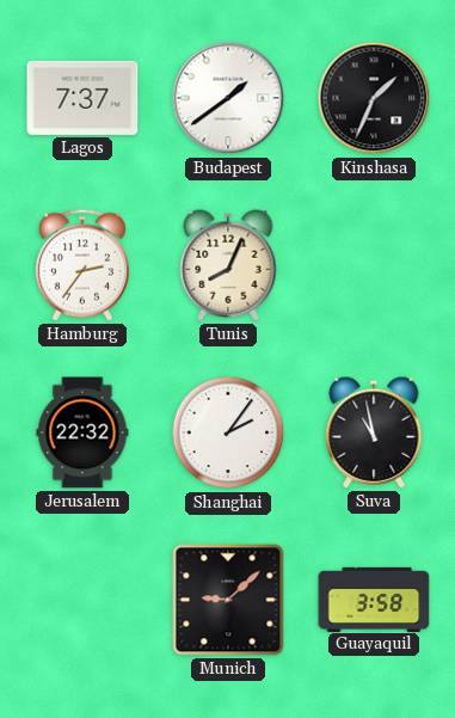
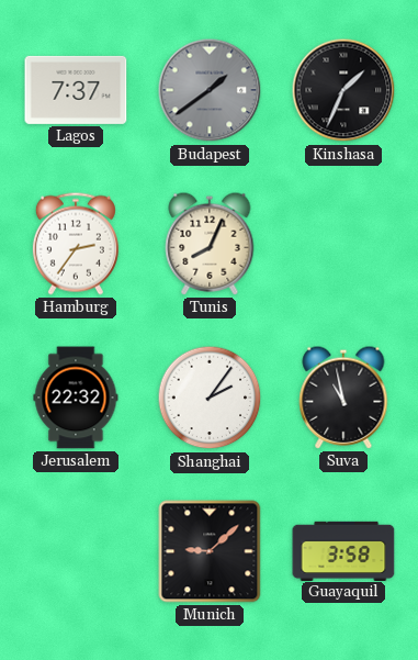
Budapest dial: white -> grey (210, 90)
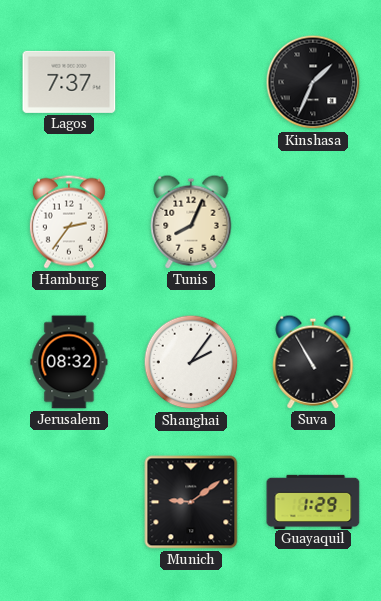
Budapest: 1:39 -> none (210, 90)
Jerusalem: 22:32 -> 08:32 (69, 362)
Suva: 10:58 -> 10:55 (313, 362)
Munich: 9:08 -> 9:09 (191, 502)
Guayaquil: 3:58 -> 1:29 (313, 501)
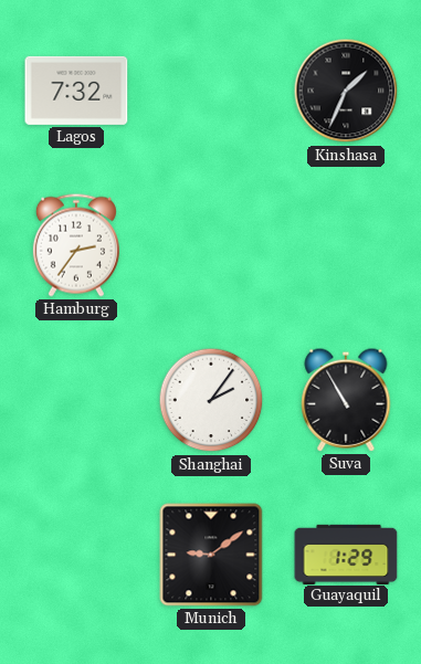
Lagos: 7:37 -> 7:32 (76, 91)
Tunis: 8:04 -> none (191, 222)
Jerusalem: 08:32 -> none (69, 362)
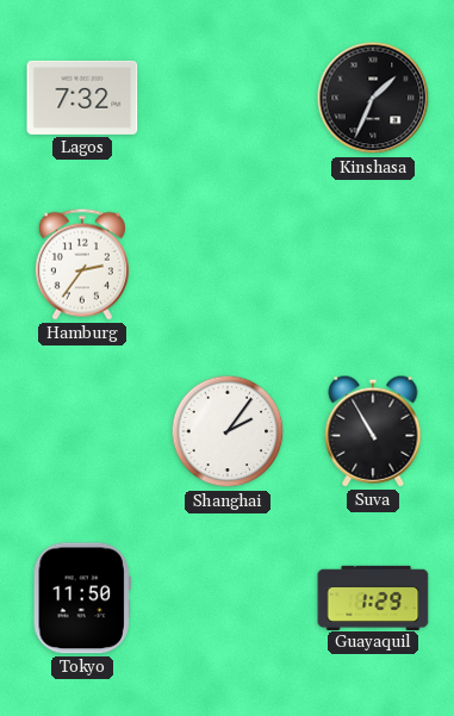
Tokyo: none -> 11:50 (82, 598)
Munich: 9:09 -> none (211, 555)
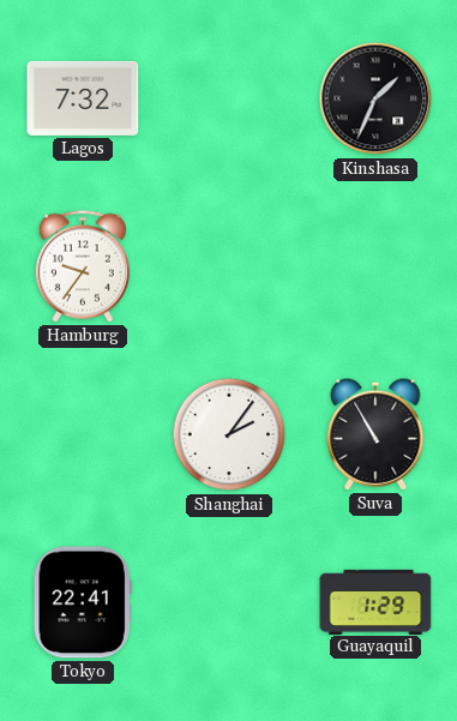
Hamburg: 2:36 -> 9:36 (83, 266)
Tokyo: 11:50 -> 22:41 (83, 602)
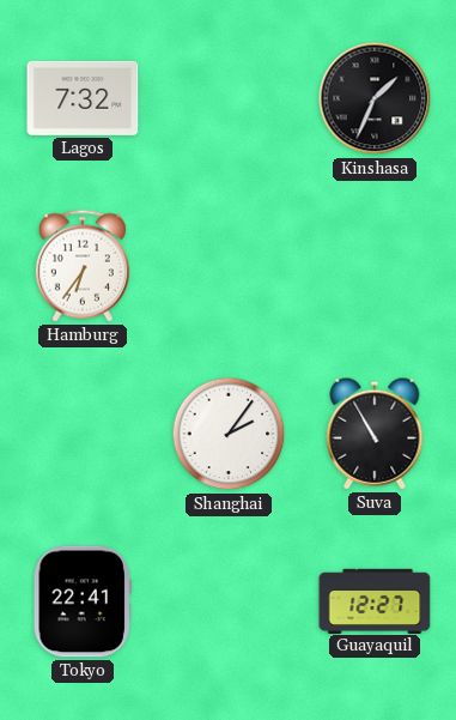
Hamburg: 9:36 -> 6:36 (83, 266)
Guayaquil: 1:29 -> 12:27 (375, 600)
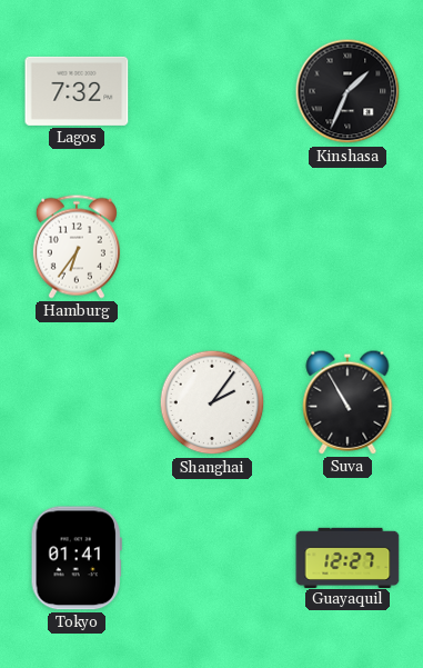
Tokyo: 22:41 -> 01:41 (77, 558)
